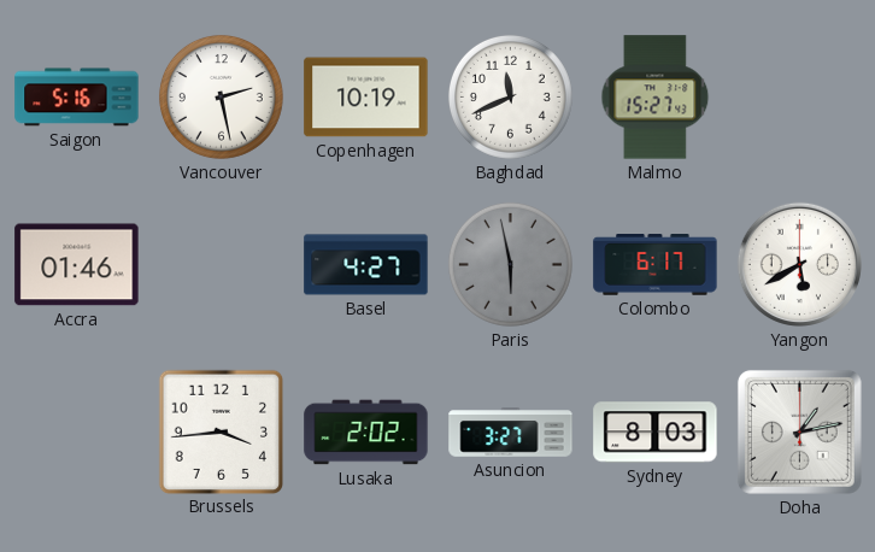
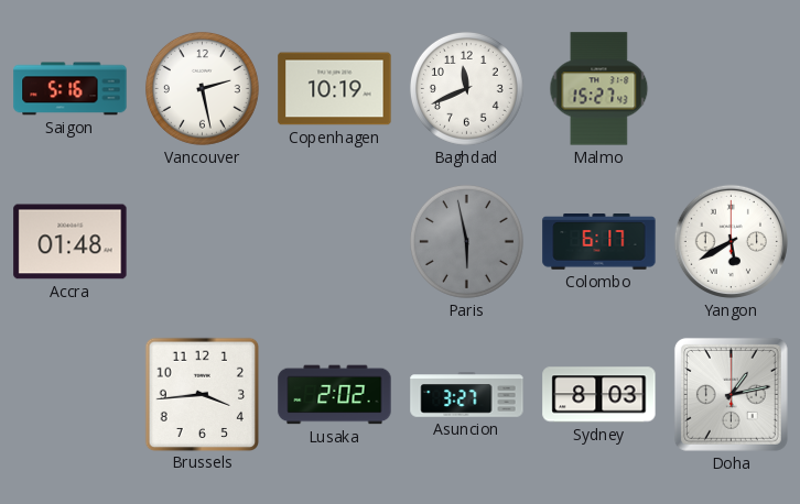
Accra: 01:46 -> 01:48 (71, 242)
Basel: 4:27 -> none (366, 265)
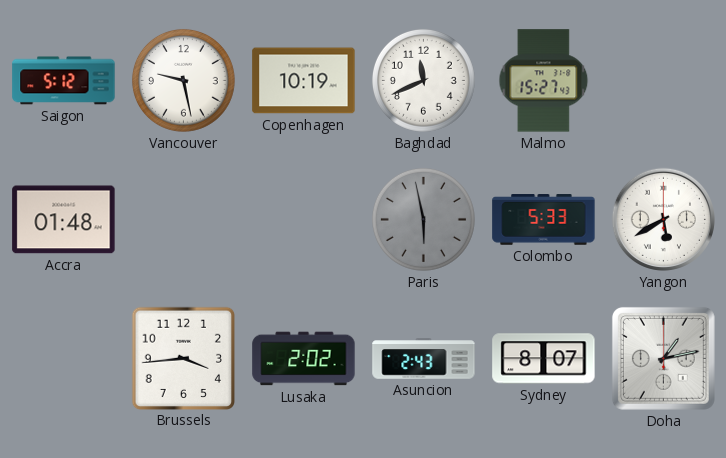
Saigon: 5:16 -> 5:12 (64, 81)
Vancouver: 2:28 -> 9:28 (183, 80)
Colombo: 6:17 -> 5:33 (544, 220)
Asuncion: 3:27 -> 2:43 (424, 359)
Sydney: 8:03 -> 8:07 (544, 359)
